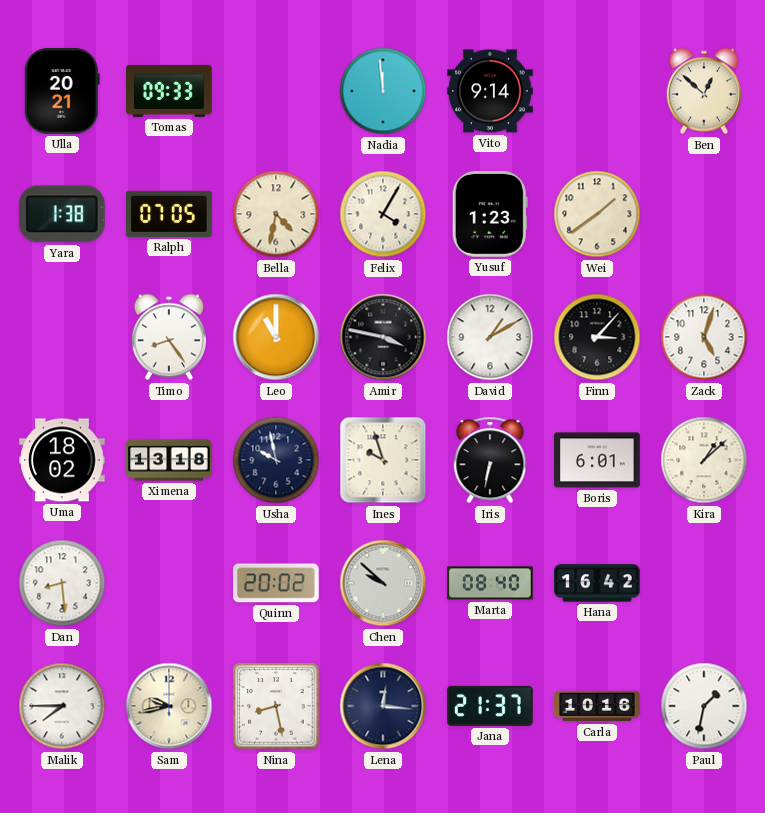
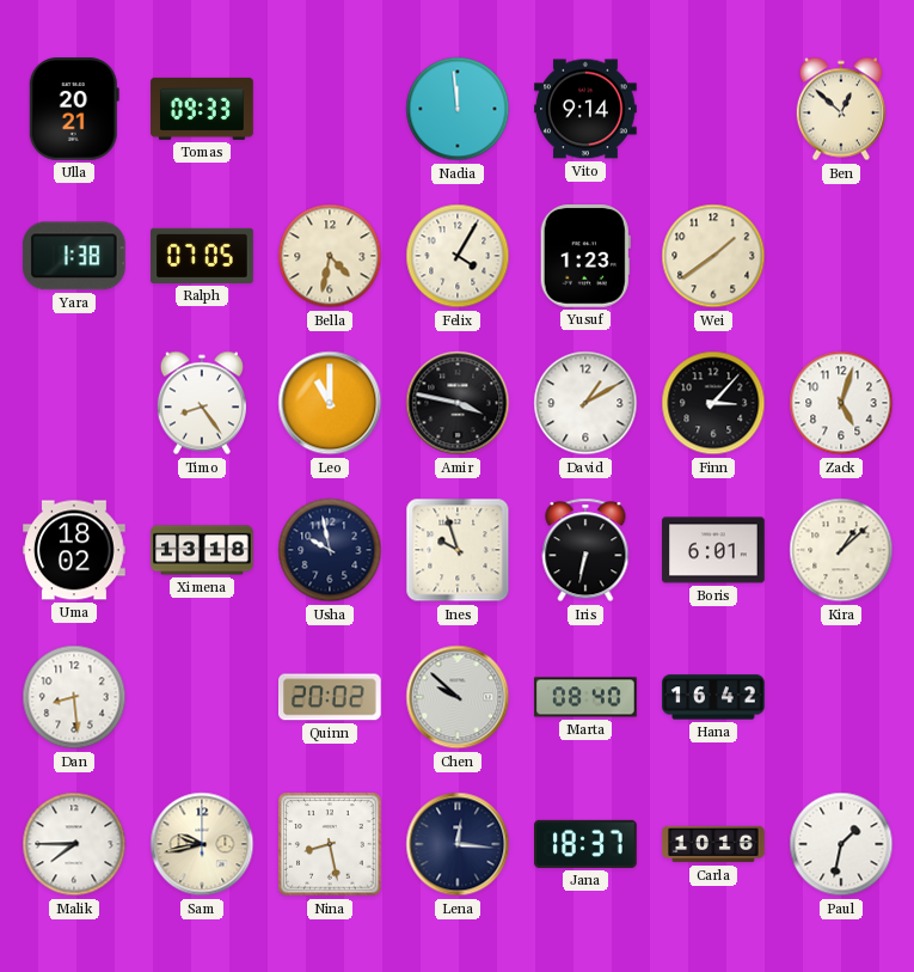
Jana: 21:37 -> 18:37 (585, 844)
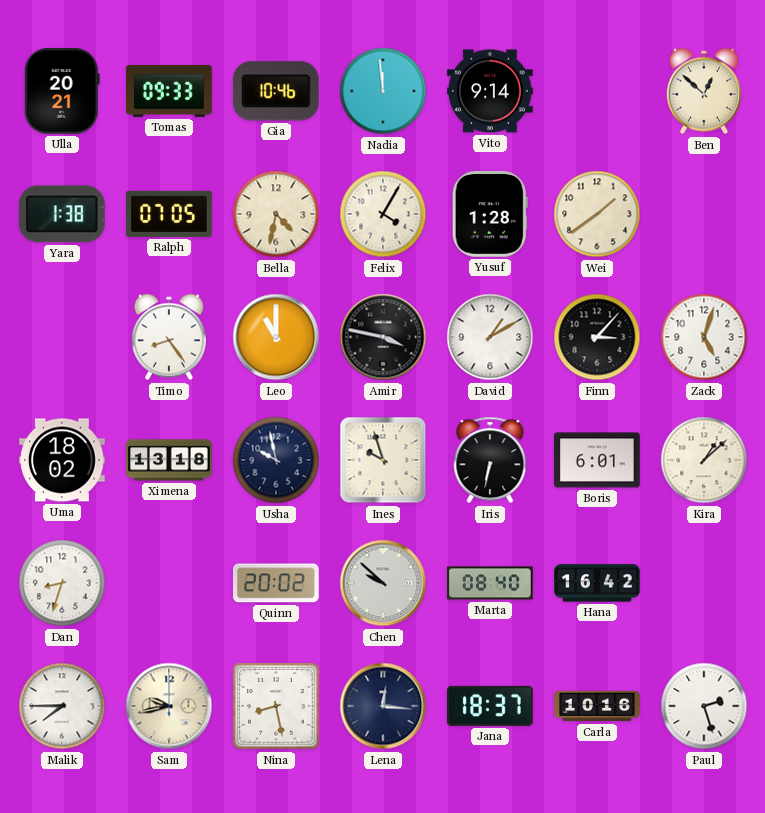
Gia: none -> 10:46 (276, 91)
Yusuf: 1:23 -> 1:28 (490, 215)
Dan: 8:29 -> 8:33 (62, 583)
Paul: 1:32 -> 2:27 (704, 706)
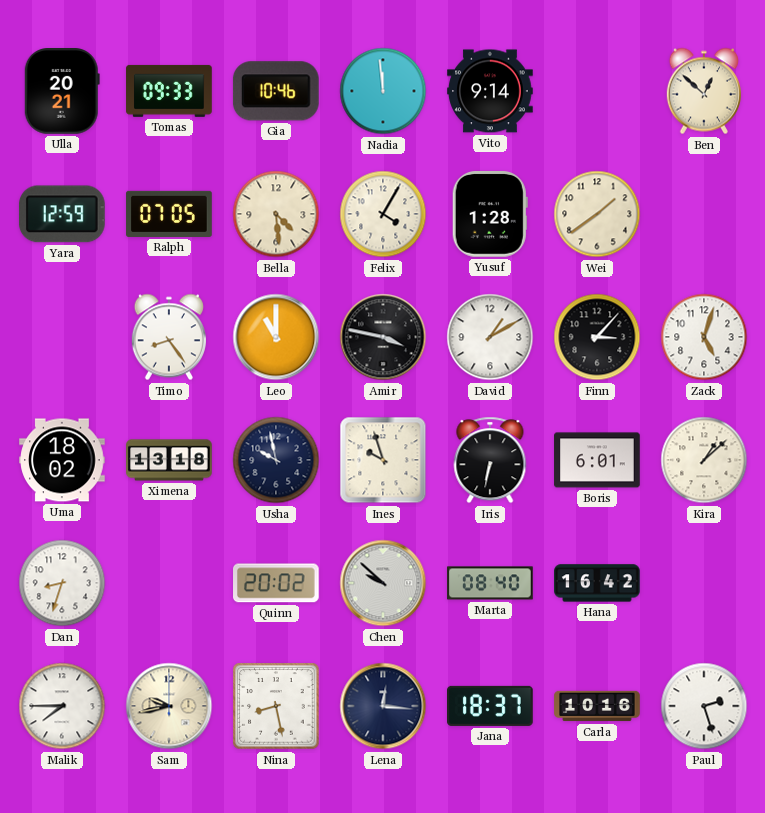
Yara: 1:38 -> 12:59 (62, 214)
Bella: 4:32 -> 4:29 (276, 214)
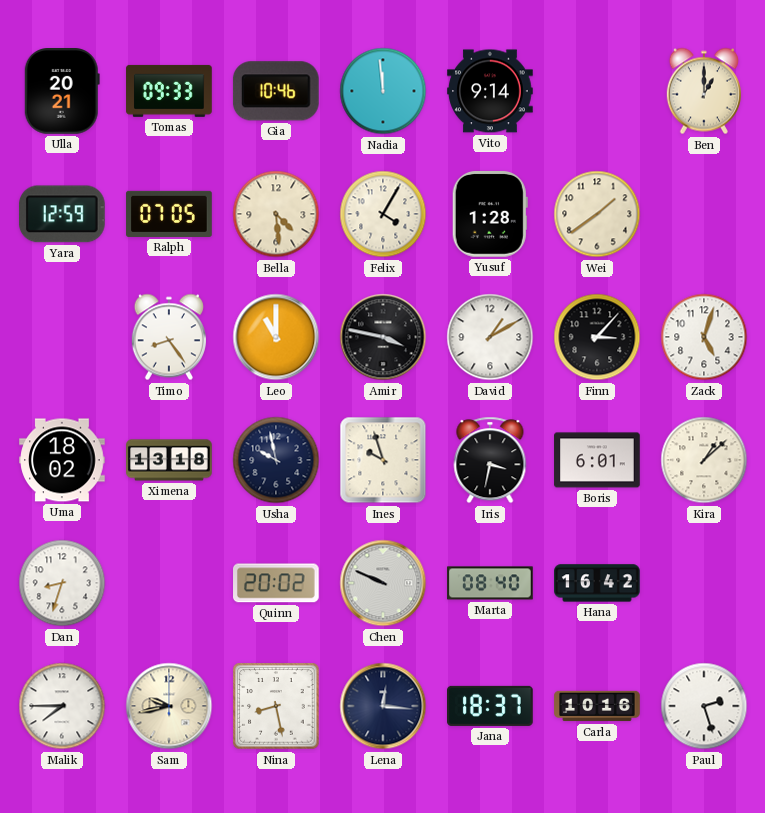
Ben: 12:52 -> 1:00 (704, 91)
Iris: 6:32 -> 3:32 (490, 460)
Chen: 9:52 -> 9:49 (383, 583)
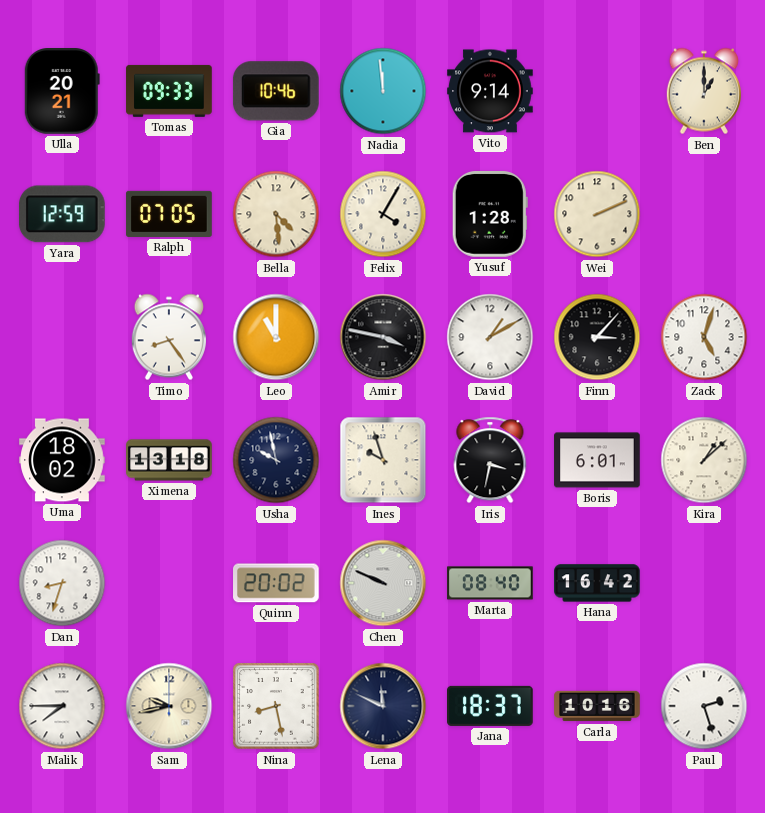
Wei: 1:39 -> 2:11 (597, 214)
Lena: 12:16 -> 11:49 (383, 706)
